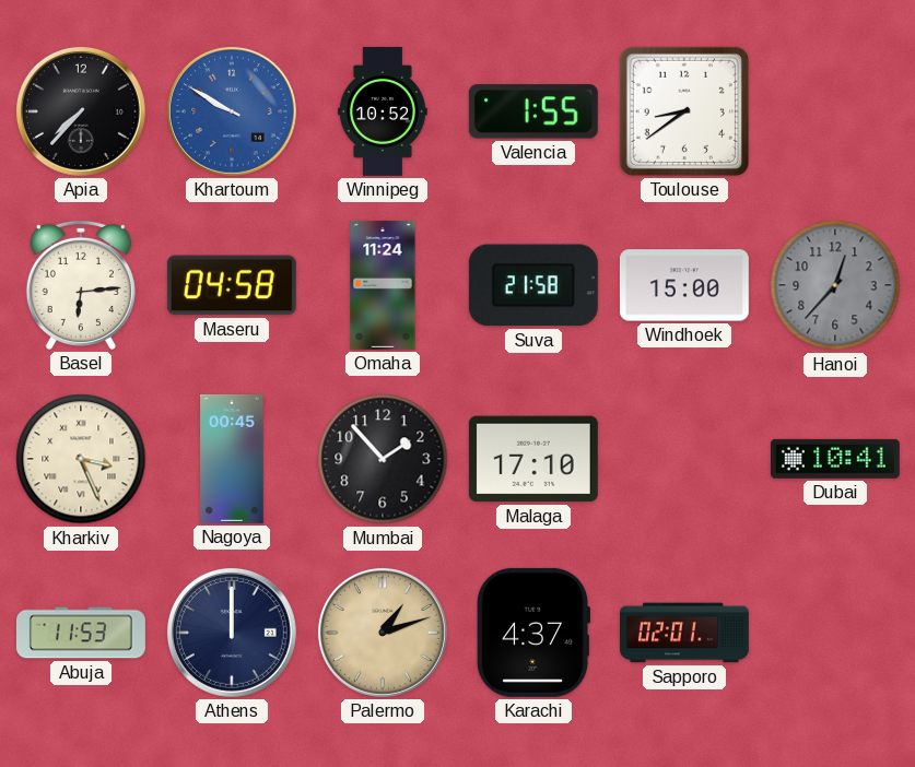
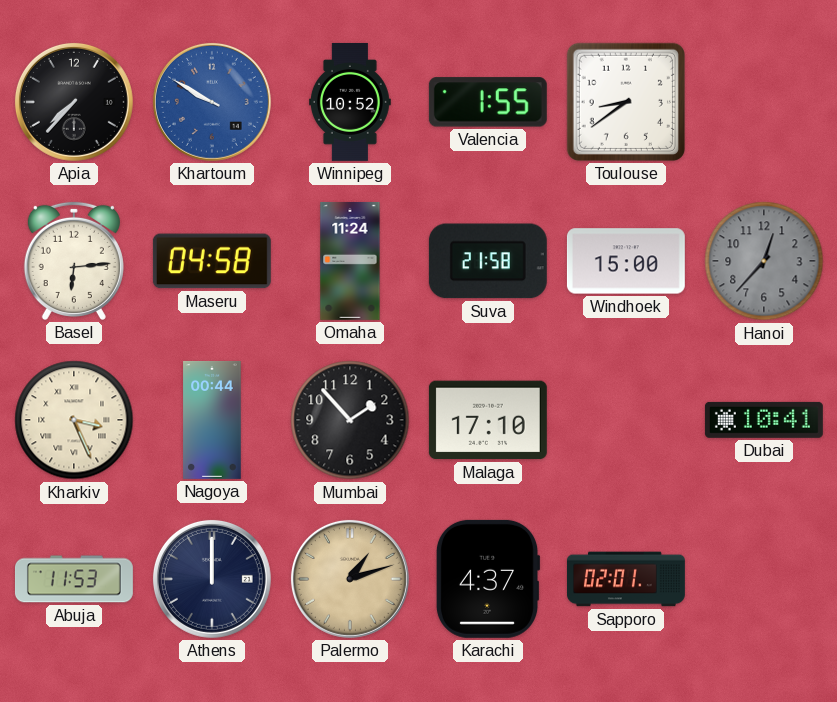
Nagoya: 00:45 -> 00:44 (212, 420)
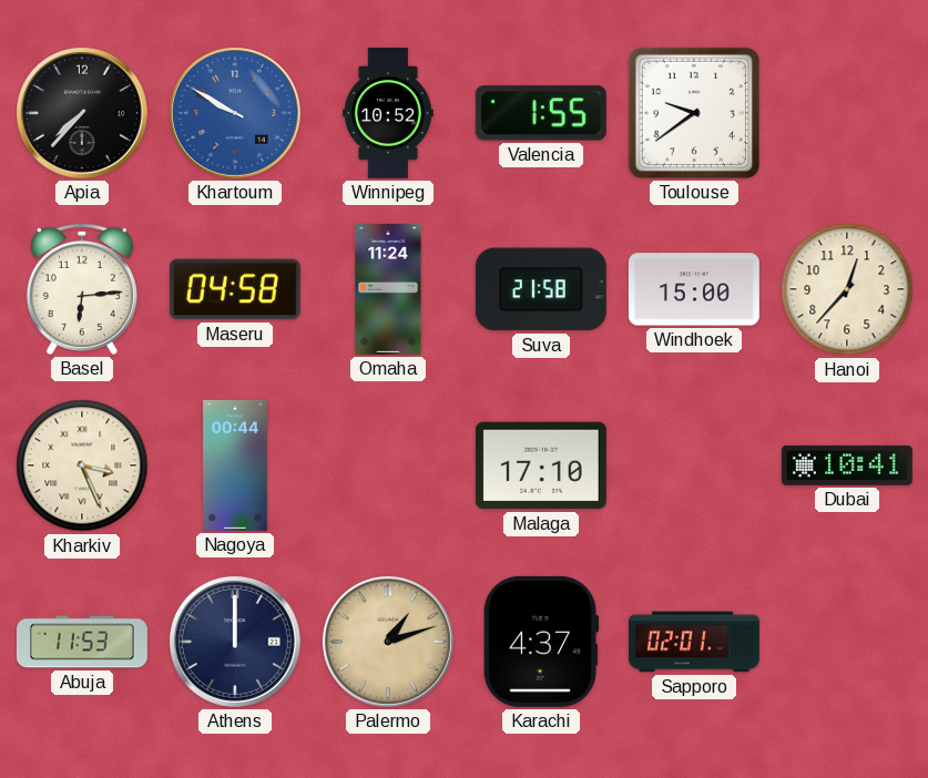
Toulouse: 8:39 -> 9:39 (694, 113)
Hanoi dial: grey -> cream (847, 289)
Mumbai: 1:53 -> none (350, 420)
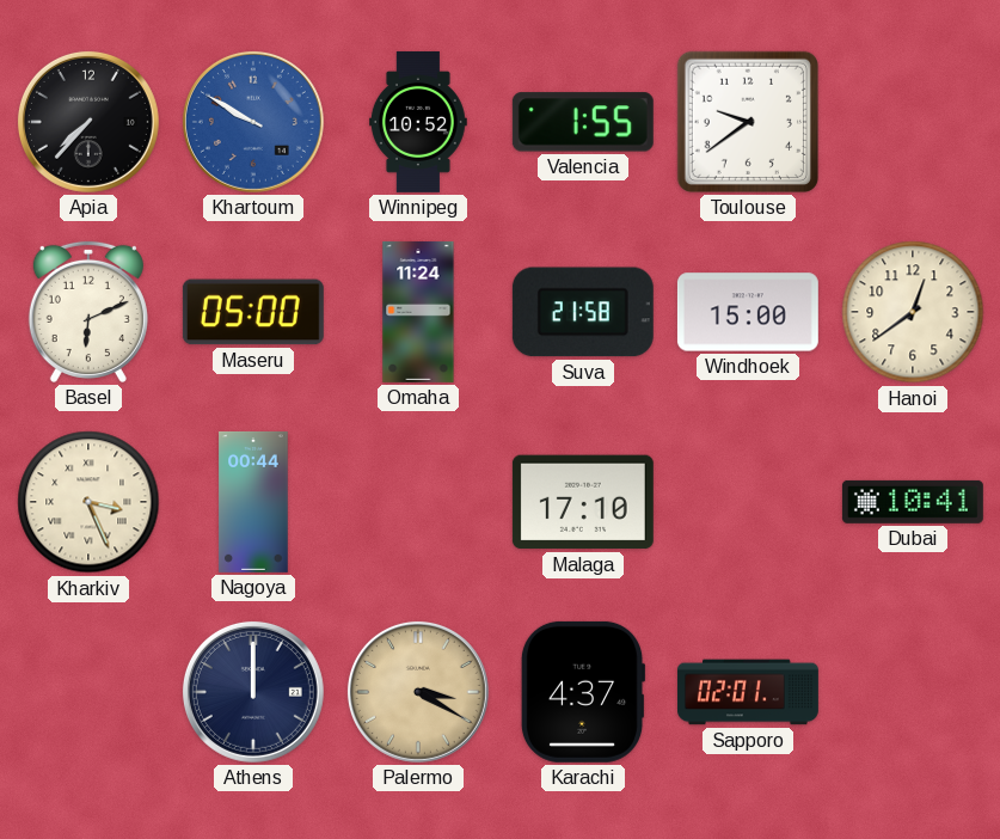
Basel: 6:14 -> 6:11 (88, 312)
Maseru: 04:58 -> 05:00 (253, 312)
Hanoi: 12:37 -> 12:39 (913, 312)
Abuja: 11:53 -> none (82, 642)
Palermo: 1:12 -> 3:20 (418, 692)
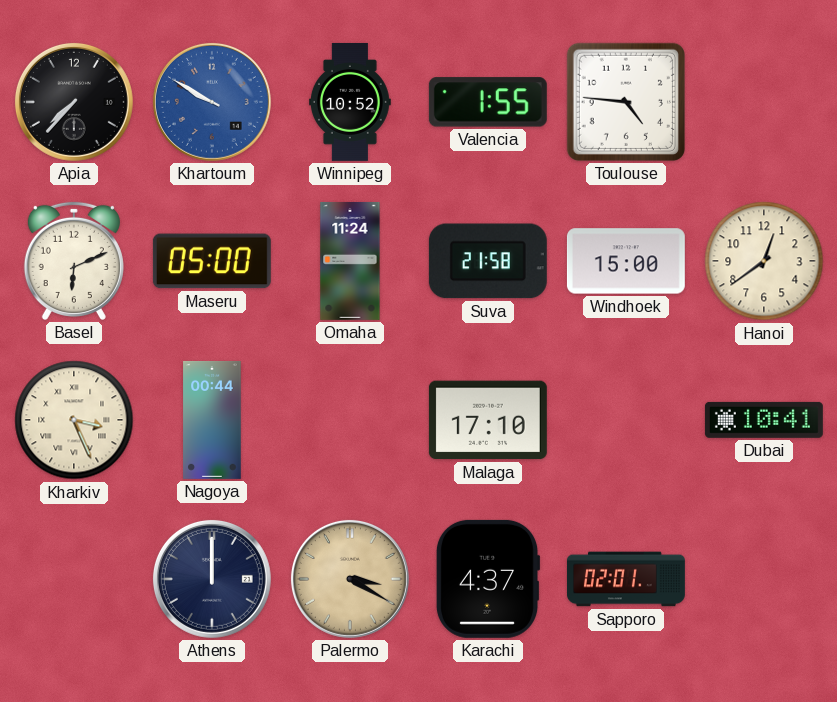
Toulouse: 9:39 -> 4:46 (626, 102)
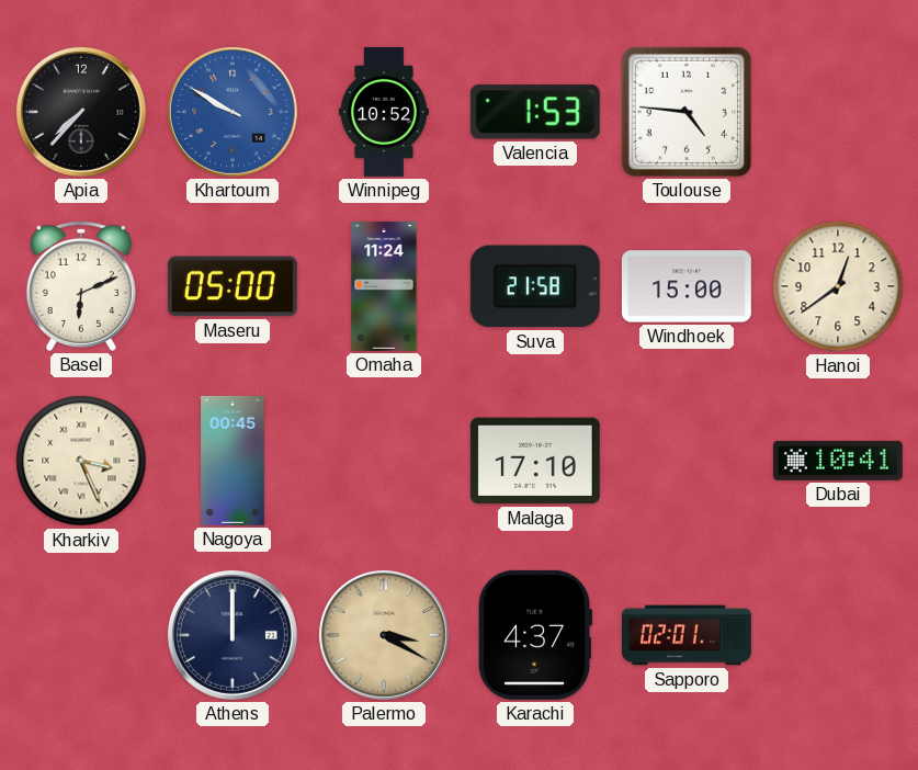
Valencia: 1:55 -> 1:53 (535, 112)
Nagoya: 00:44 -> 00:45 (233, 461)
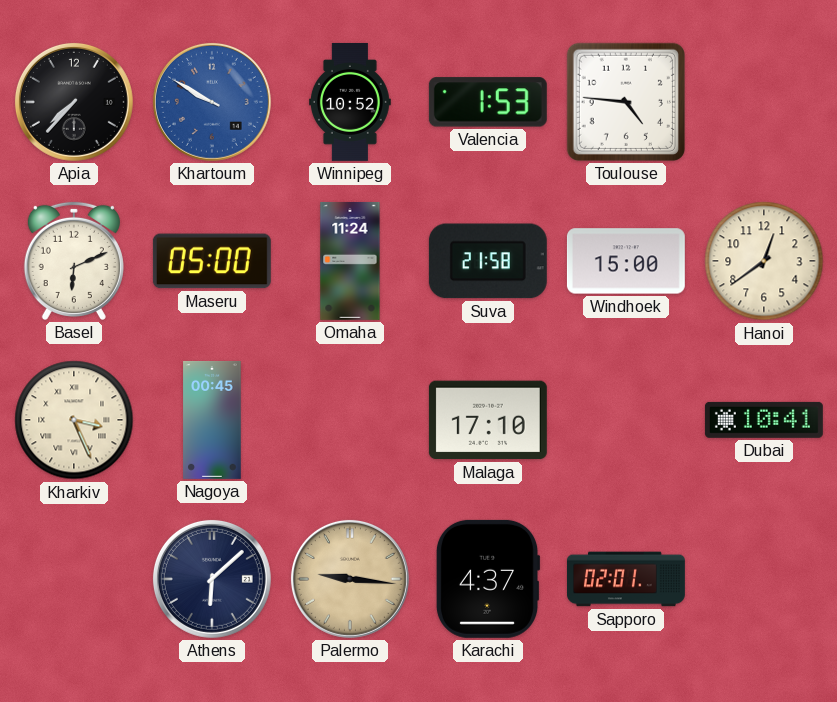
Athens: 12:00 -> 6:08 (212, 579)
Palermo: 3:20 -> 9:16 (350, 579)
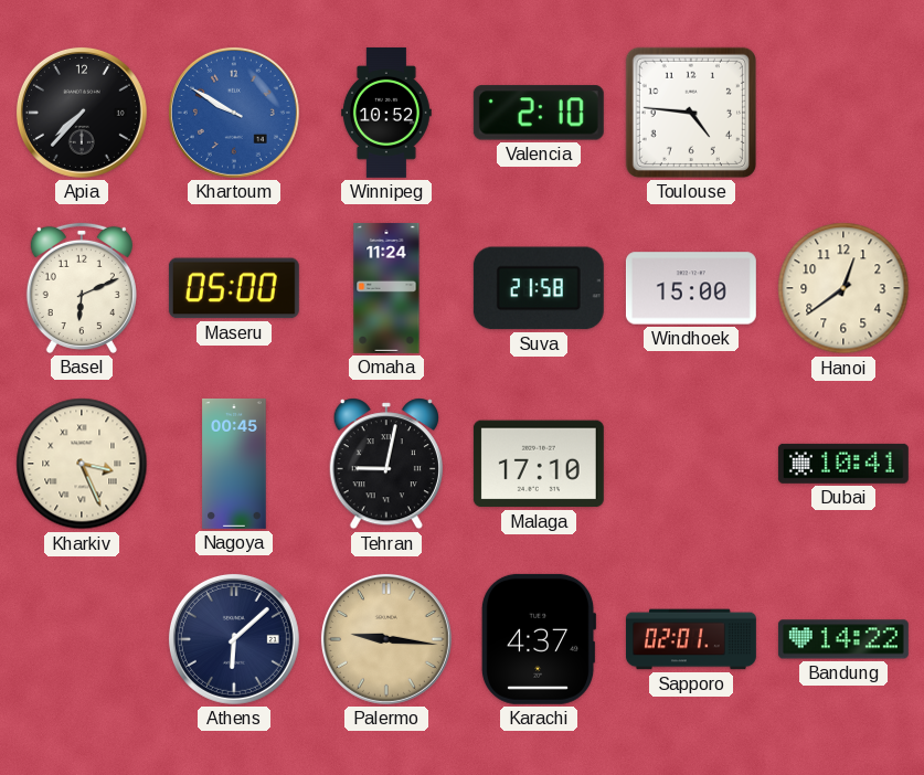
Valencia: 1:53 -> 2:10 (539, 113)
Tehran: none -> 9:02 (386, 464)
Bandung: none -> 14:22 (843, 639)
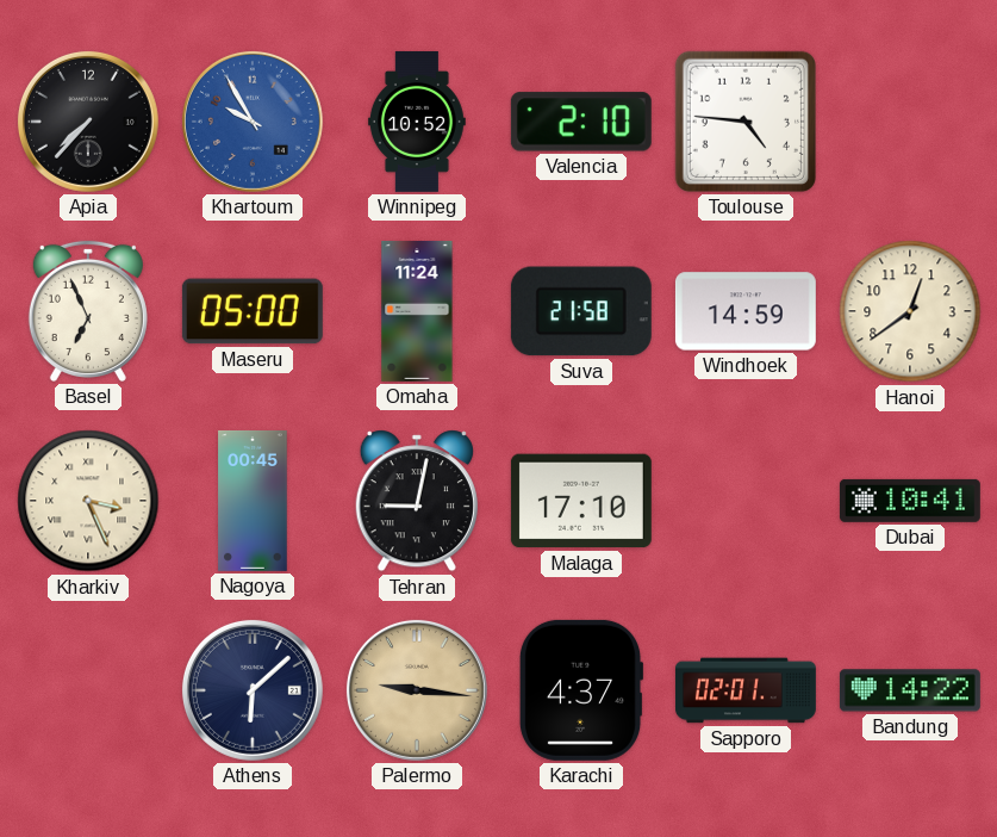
Khartoum: 9:50 -> 9:55 (253, 122)
Basel: 6:11 -> 6:56 (88, 311)
Windhoek: 15:00 -> 14:59 (746, 311)
